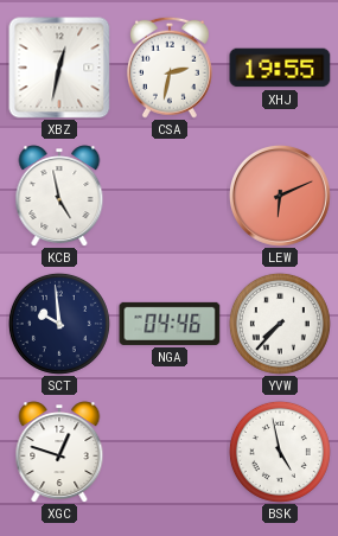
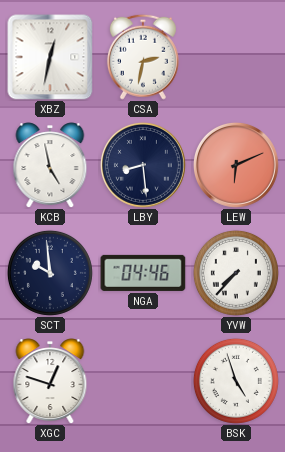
XHJ: 19:55 -> none (280, 68)
LBY: none -> 8:29 (143, 165)
BSK: 4:58 -> 4:57 (236, 381)
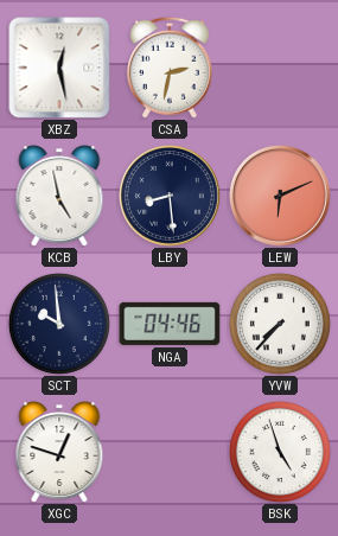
XBZ: 12:32 -> 12:28 (59, 68)
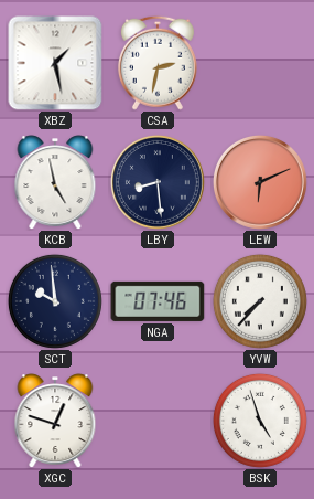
XBZ: 12:28 -> 1:28 (55, 63)
NGA: 04:46 -> 07:46 (158, 301)
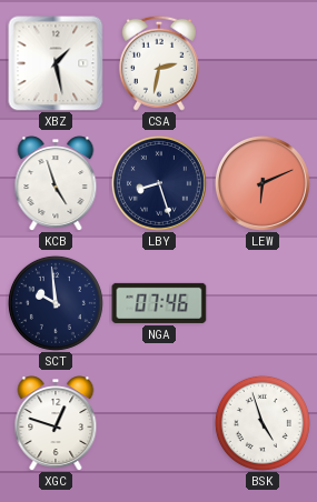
KCB: 4:58 -> 4:57 (56, 183)
LBY: 8:29 -> 8:27 (159, 183)
YVW: 7:37 -> none (260, 301)
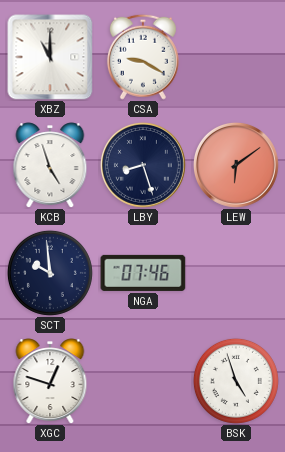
XBZ: 1:28 -> 11:00 (50, 57)
CSA: 2:32 -> 9:20 (143, 57)
LEW: 6:11 -> 6:09 (236, 165)
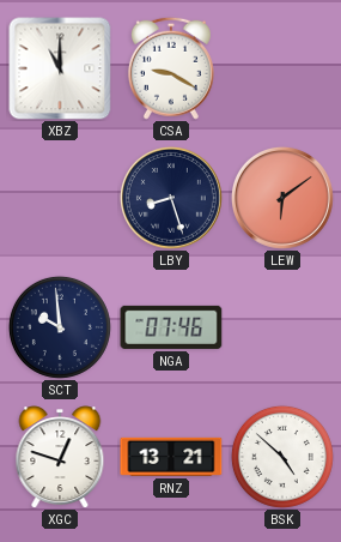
KCB: 4:57 -> none (50, 165)
RNZ: none -> 13:21 (171, 457)
BSK: 4:57 -> 4:52 (282, 457)
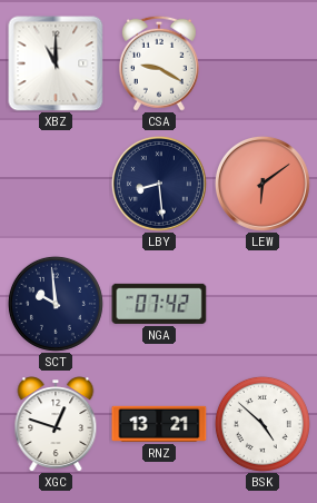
LBY: 8:27 -> 8:29 (159, 184)
NGA: 07:46 -> 07:42 (159, 304)
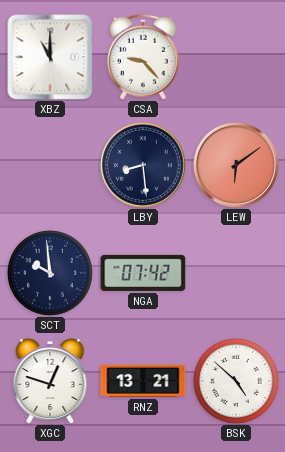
CSA: 9:20 -> 9:23 (143, 57)
